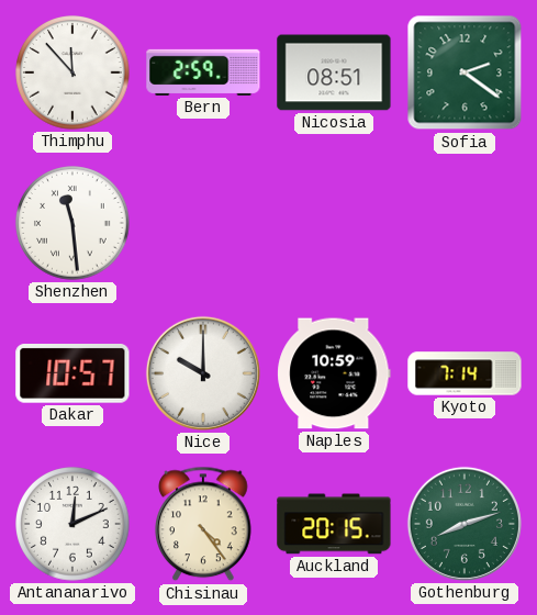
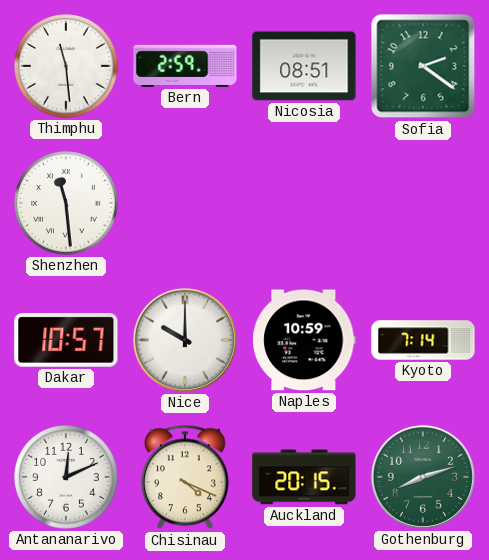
Thimphu: 11:53 -> 11:29 (66, 66)
Chisinau: 4:24 -> 4:19 (185, 477)
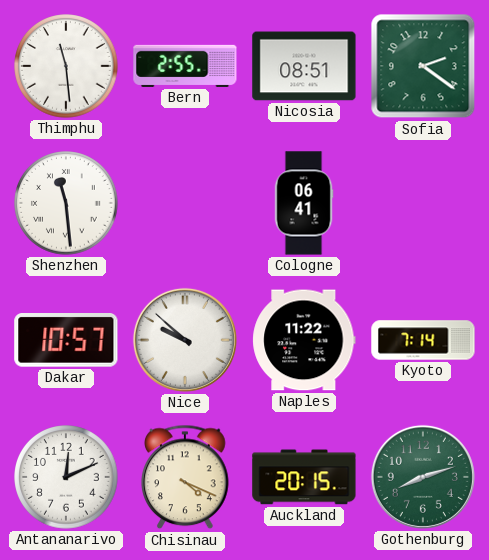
Bern: 2:59 -> 2:55 (185, 66)
Cologne: none -> 06:41 (304, 203)
Nice: 10:00 -> 9:52 (185, 340)
Naples: 10:59 -> 11:22 (304, 340)
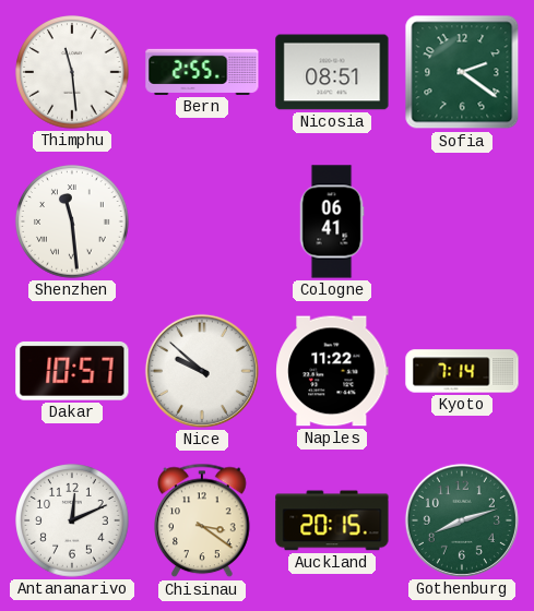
Chisinau: 4:19 -> 3:21 (202, 520)
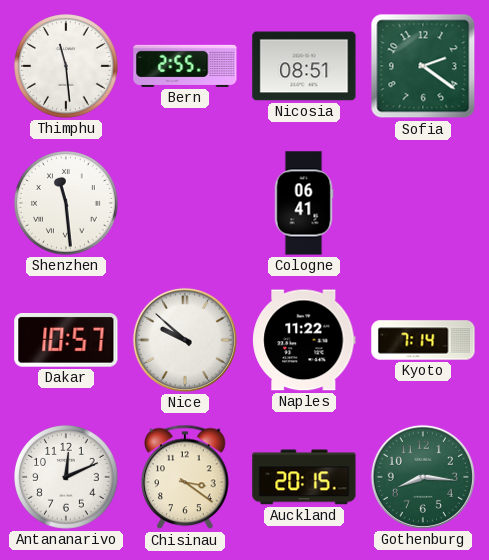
Gothenburg: 8:12 -> 8:16 (423, 477)
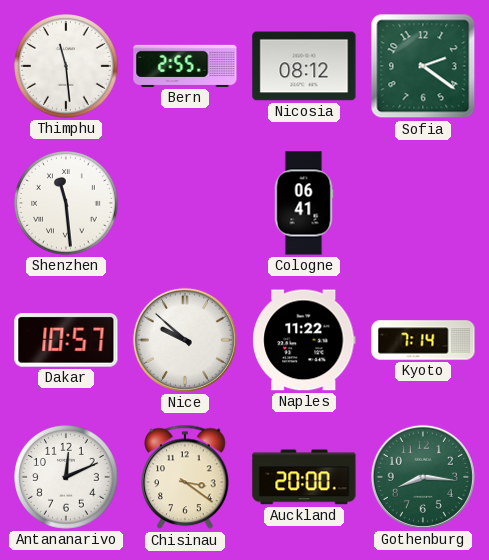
Nicosia: 08:51 -> 08:12 (304, 66)
Auckland: 20:15 -> 20:00 (304, 477)
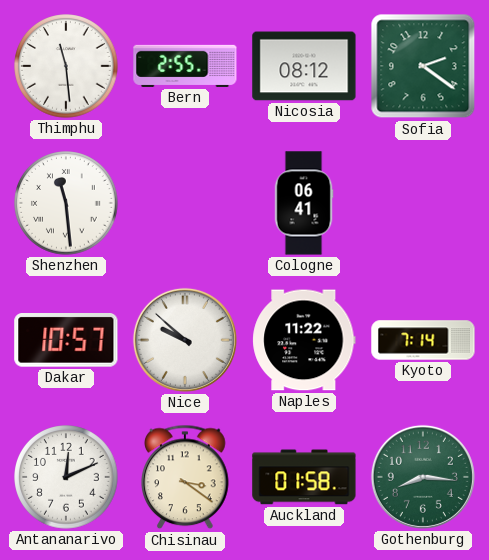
Auckland: 20:00 -> 01:58 (304, 477)
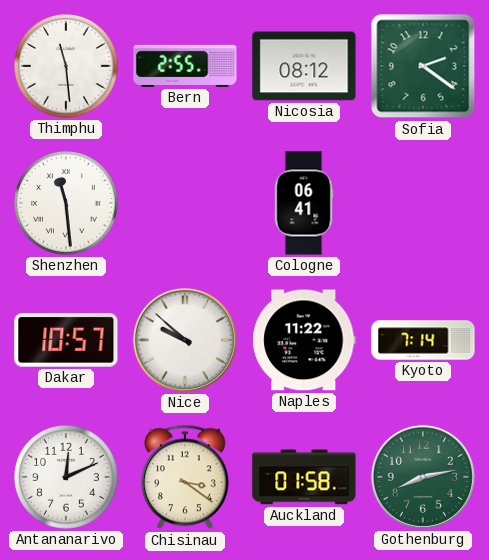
Gothenburg: 8:16 -> 8:13 (423, 477)
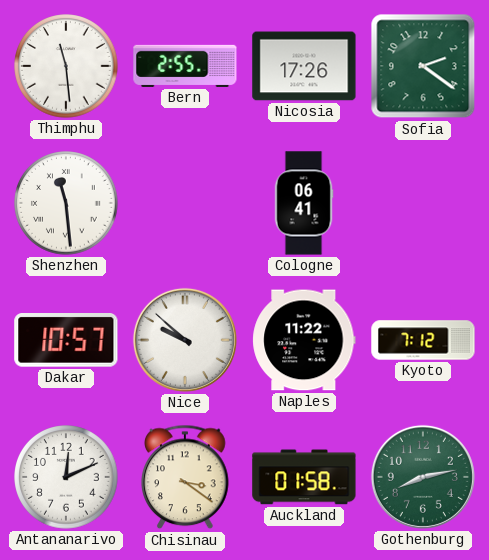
Nicosia: 08:12 -> 17:26 (304, 66)
Kyoto: 7:14 -> 7:12 (423, 340)
